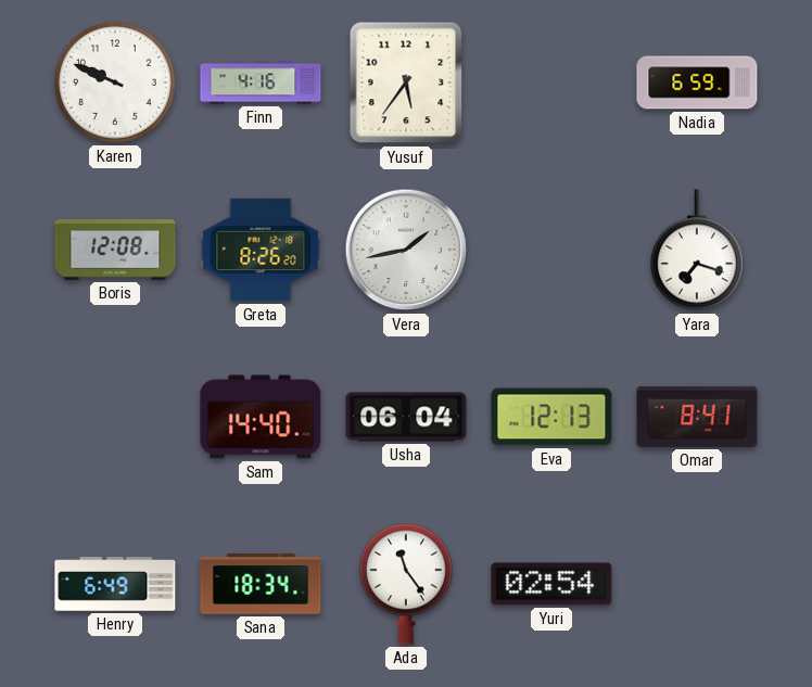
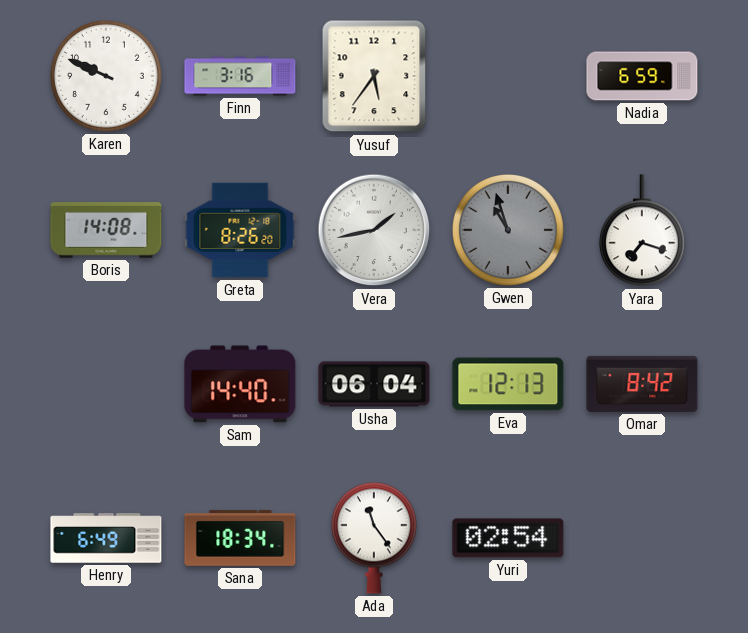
Finn: 4:16 -> 3:16 (240, 76)
Boris: 12:08 -> 14:08 (106, 230)
Gwen: none -> 10:57 (508, 230)
Omar: 8:41 -> 8:42 (642, 384)
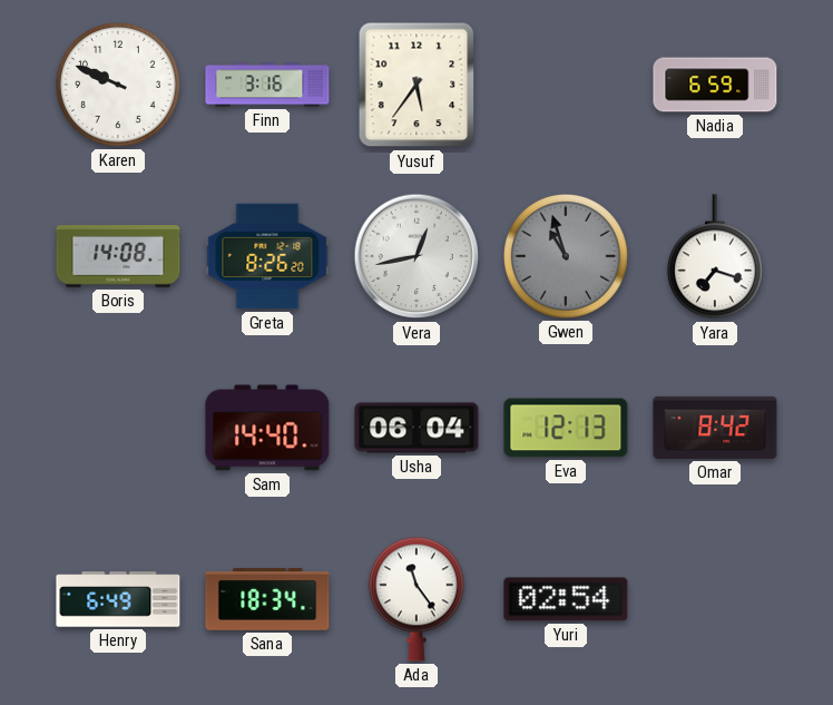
Vera: 1:43 -> 12:43 (416, 256)
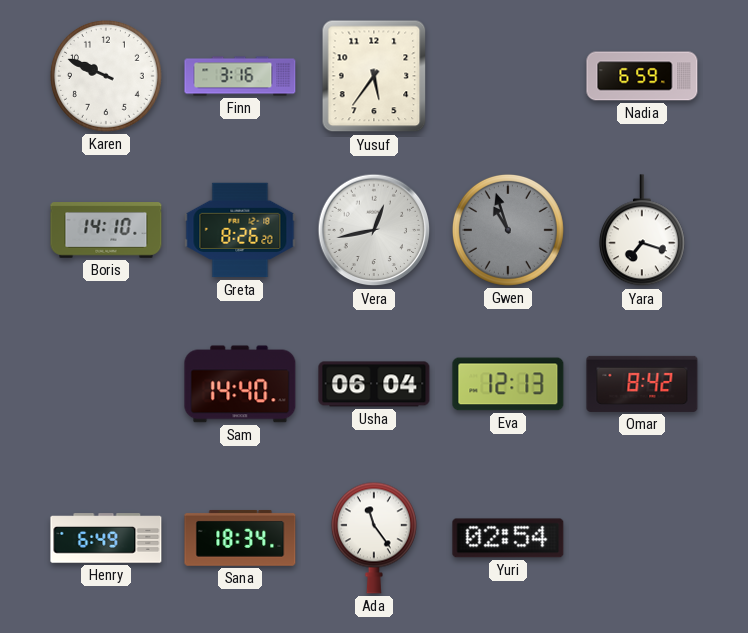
Boris: 14:08 -> 14:10 (106, 230)
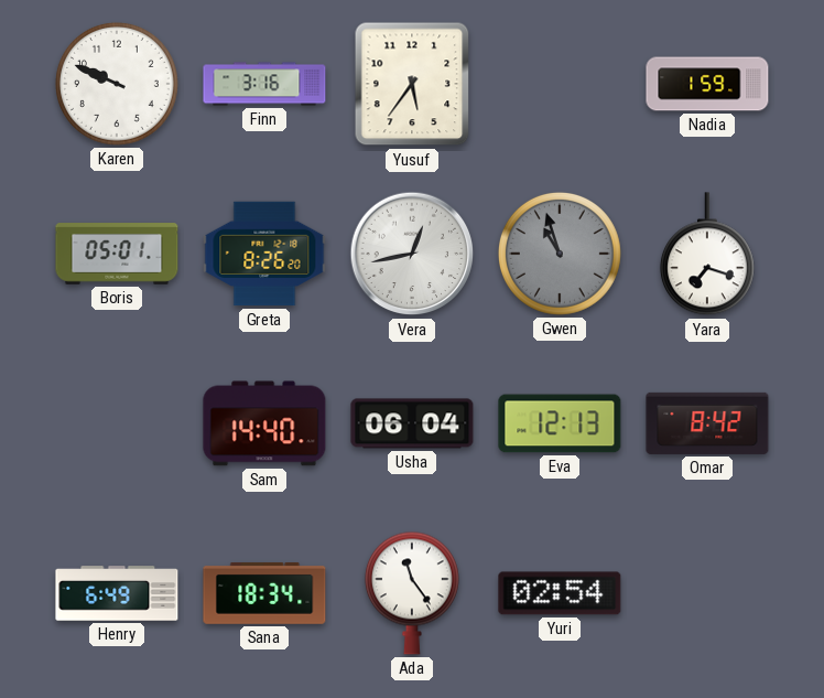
Nadia: 6:59 -> 1:59 (707, 84)
Boris: 14:10 -> 05:01 (117, 254)
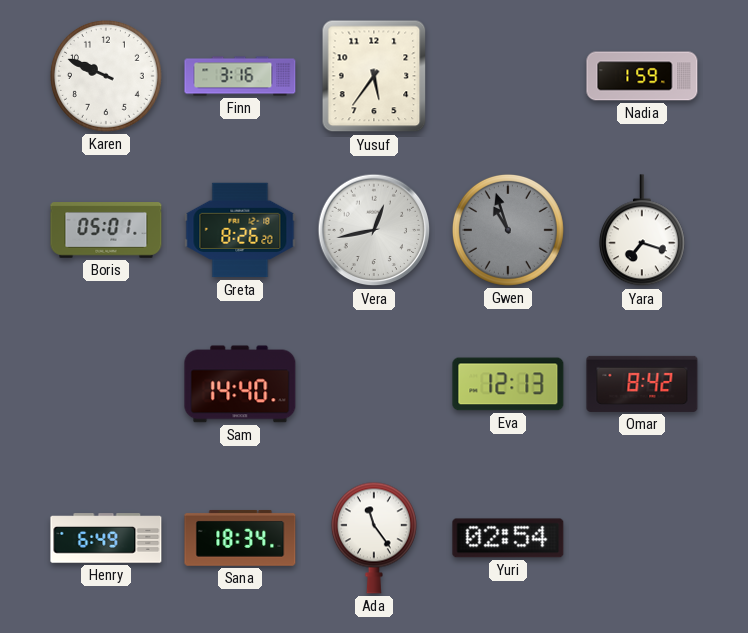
Usha: 06:04 -> none (412, 423)
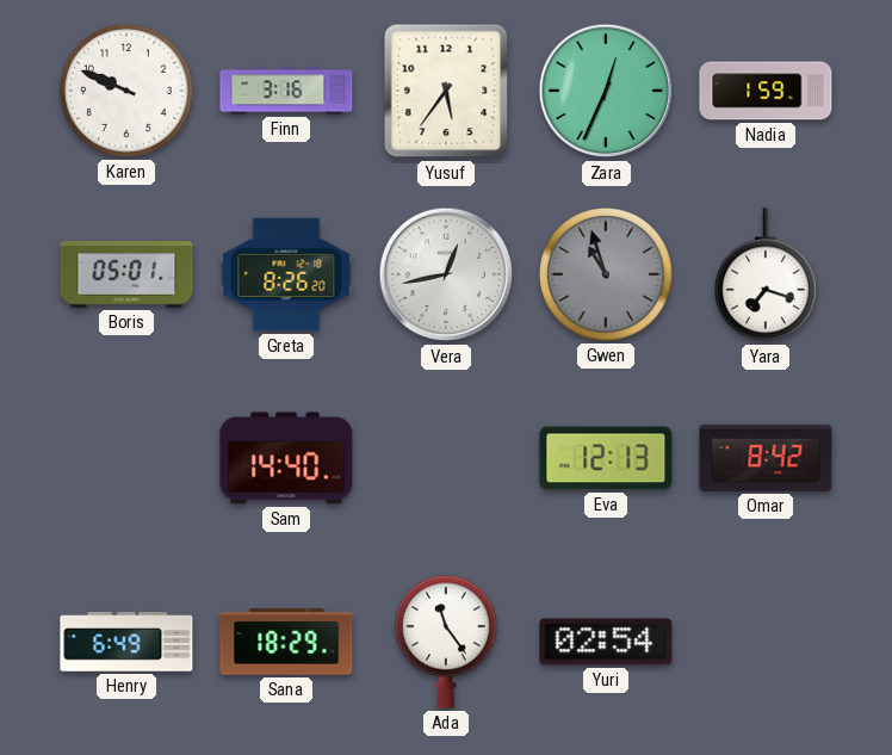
Zara: none -> 12:34 (606, 91)
Sana: 18:34 -> 18:29 (286, 642)
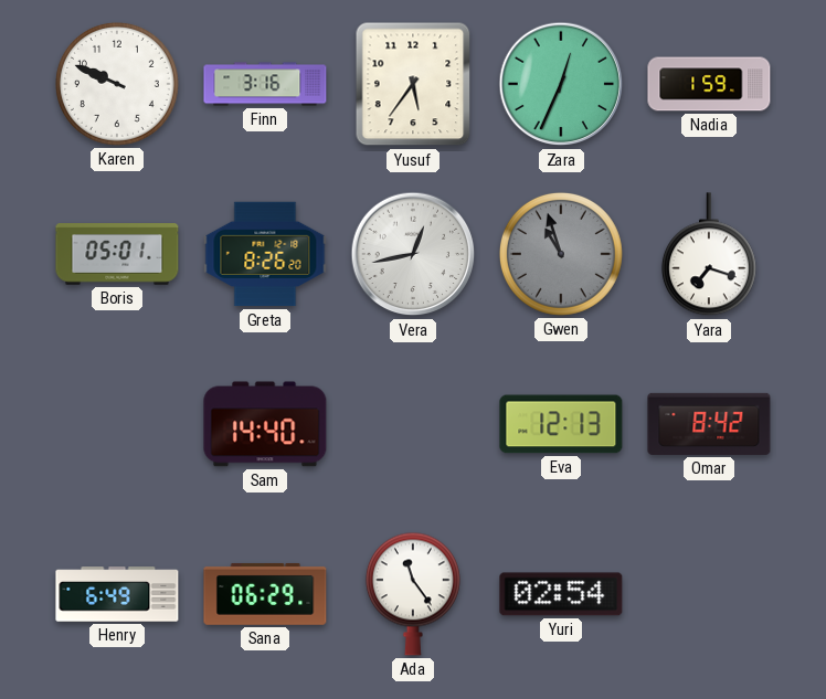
Sana: 18:29 -> 06:29 (265, 594)
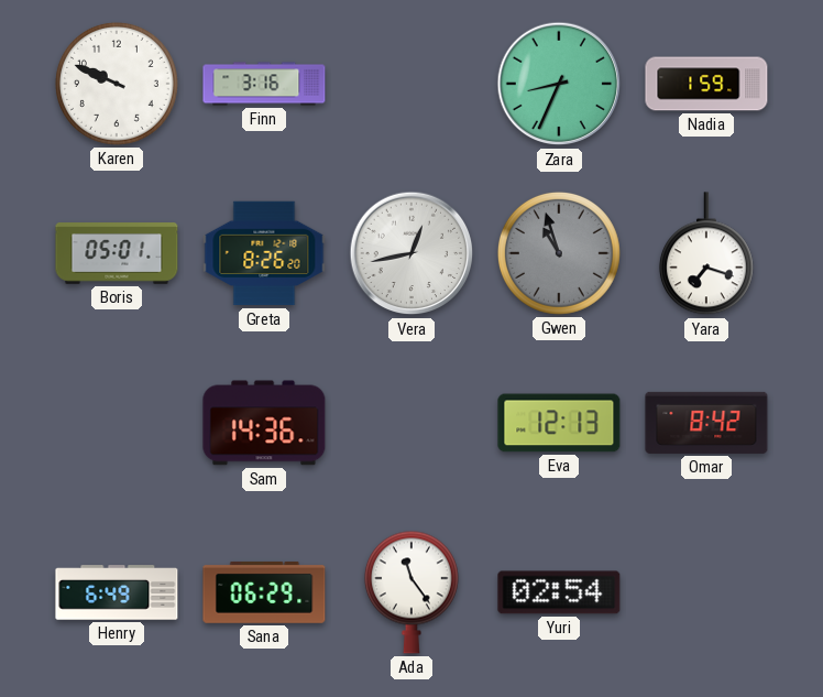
Yusuf: 5:36 -> none (413, 84)
Zara: 12:34 -> 8:34 (559, 84)
Sam: 14:40 -> 14:36 (264, 423)
